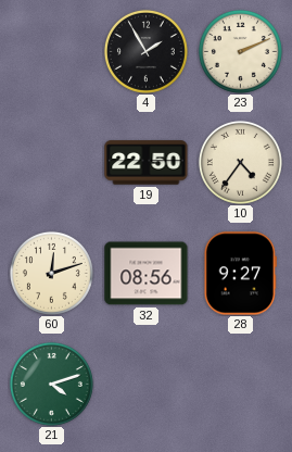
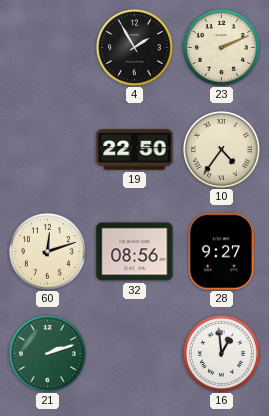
21: 4:12 -> 2:12 (47, 353)
16: none -> 12:59 (221, 353)
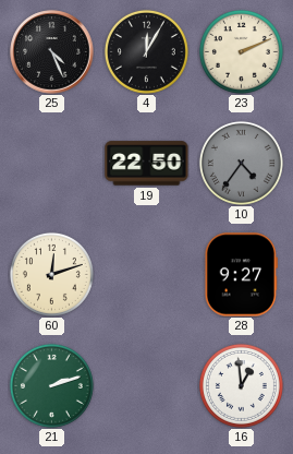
25: none -> 4:26 (52, 52)
4: 1:55 -> 12:05 (146, 51)
10 dial: cream -> grey (241, 163)
32: 08:56 -> none (135, 252)
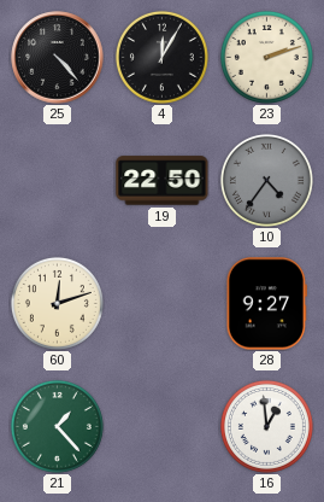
25: 4:26 -> 4:23 (58, 58)
23: 2:11 -> 2:12 (266, 57)
21: 2:12 -> 1:23 (57, 426)
